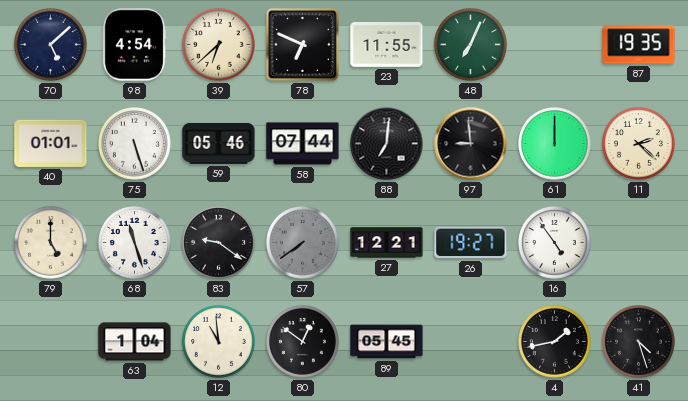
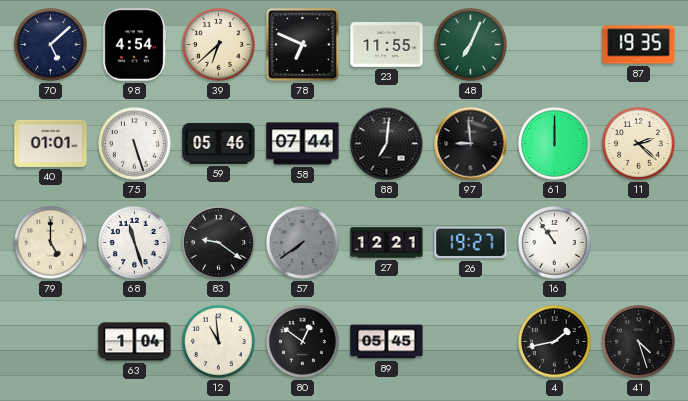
16: 4:54 -> 10:54 (555, 243)
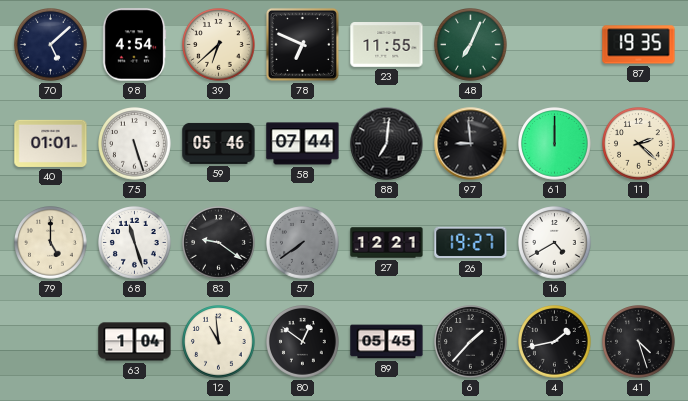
16: 10:54 -> 4:40 (555, 243)
6: none -> 1:37 (471, 342)
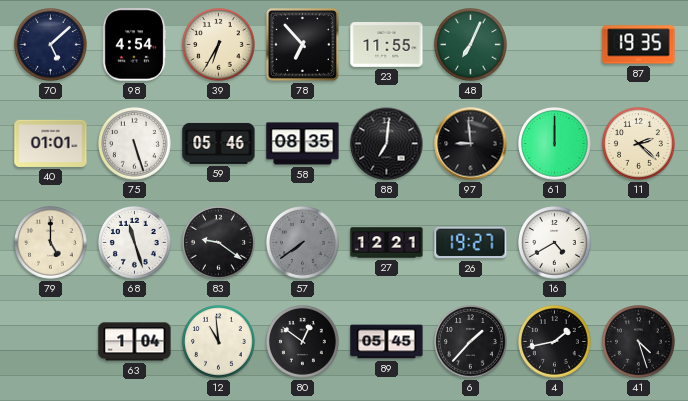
39: 6:38 -> 6:35 (219, 45)
78: 6:49 -> 6:53 (302, 44)
58: 07:44 -> 08:35 (303, 144)
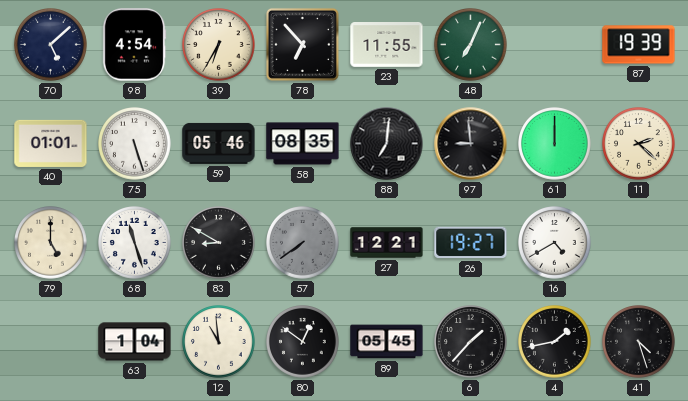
87: 19:35 -> 19:39 (639, 45)
83: 9:21 -> 8:50 (219, 243)
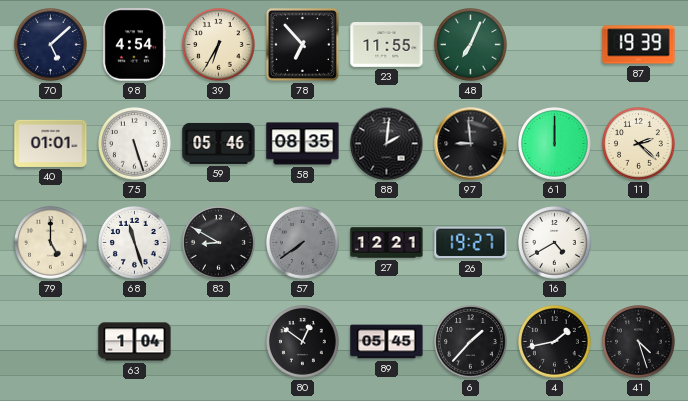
88: 7:01 -> 2:01 (387, 144)
12: 10:59 -> none (219, 342)
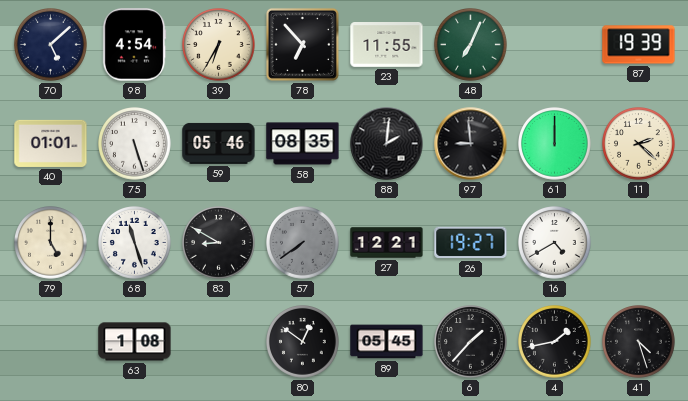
63: 1:04 -> 1:08 (135, 342)
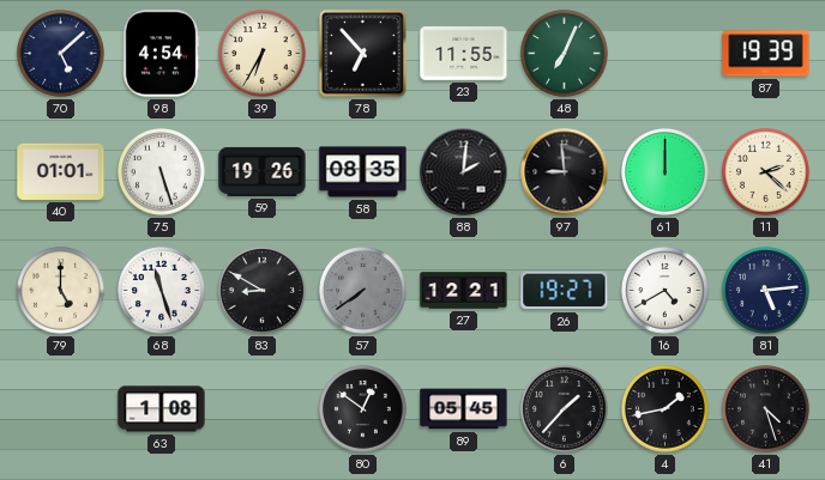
59: 05:46 -> 19:26 (263, 171)
81: none -> 5:14 (766, 291)
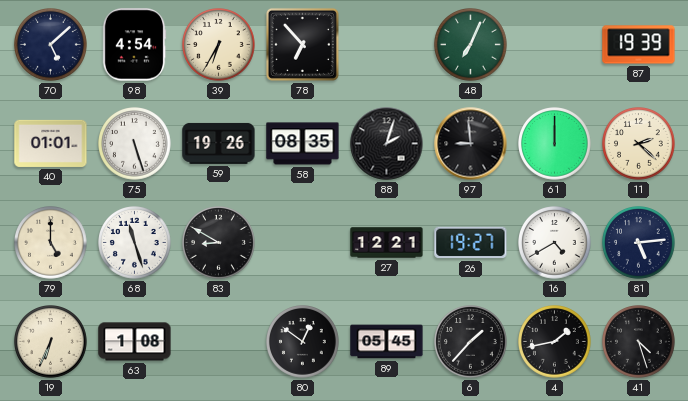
23: 11:55 -> none (464, 54)
88: 2:01 -> 2:03 (387, 144)
57: 7:39 -> none (363, 291)
19: none -> 6:34 (51, 342)
